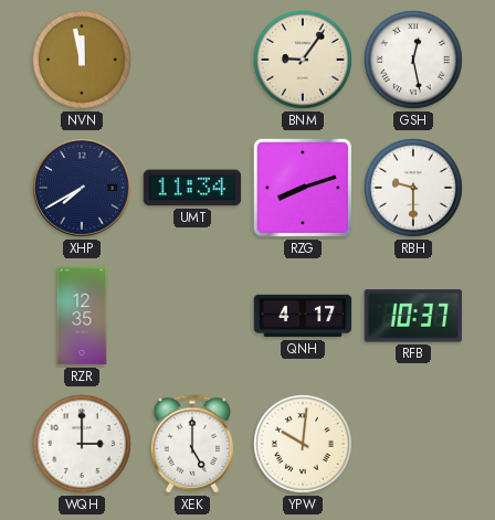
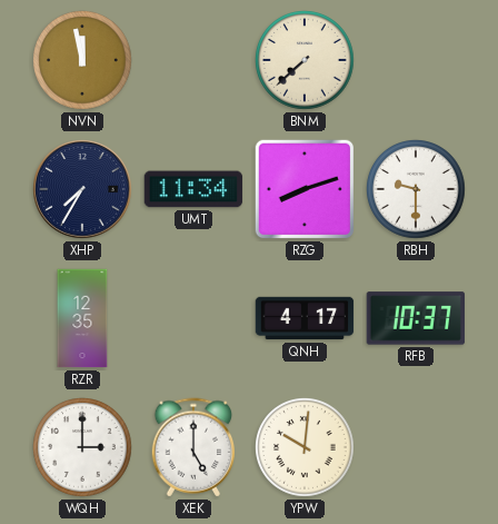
BNM: 9:06 -> 7:38 (306, 61)
GSH: 12:28 -> none (414, 61)
XHP: 7:40 -> 7:35 (83, 190)
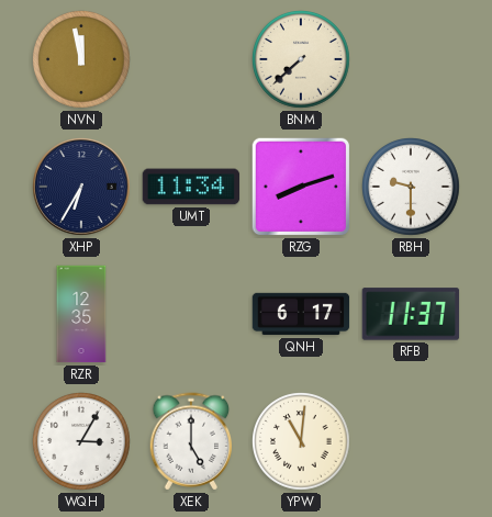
XHP: 7:35 -> 6:35 (82, 188)
QNH: 4:17 -> 6:17 (301, 314)
RFB: 10:37 -> 11:37 (411, 314)
WQH: 3:00 -> 3:05 (82, 442)
YPW: 10:01 -> 11:01 (302, 442)
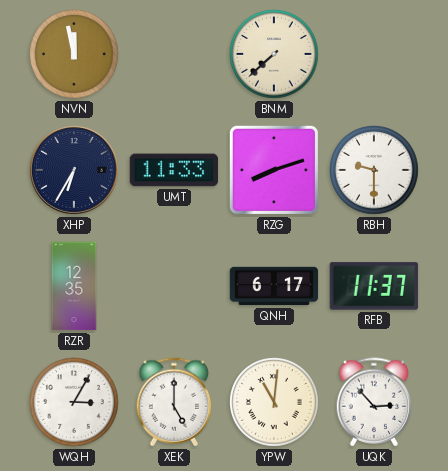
UMT: 11:34 -> 11:33 (174, 170)
UQK: none -> 2:53 (374, 402)
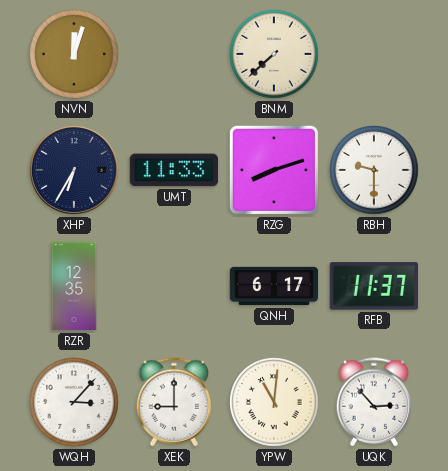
NVN: 11:58 -> 12:03 (75, 55)
WQH: 3:05 -> 3:07 (75, 403)
XEK: 5:00 -> 9:00 (174, 402)
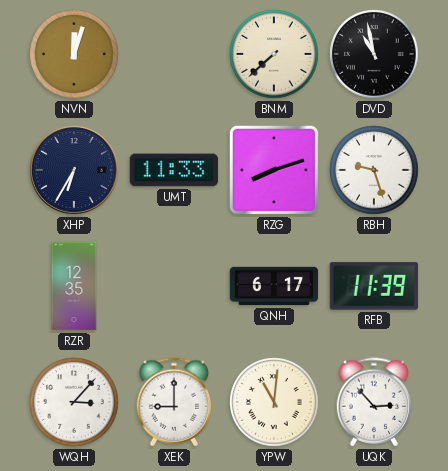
DVD: none -> 10:58 (375, 55)
RBH: 9:30 -> 9:27 (375, 171)
RFB: 11:37 -> 11:39 (374, 286)
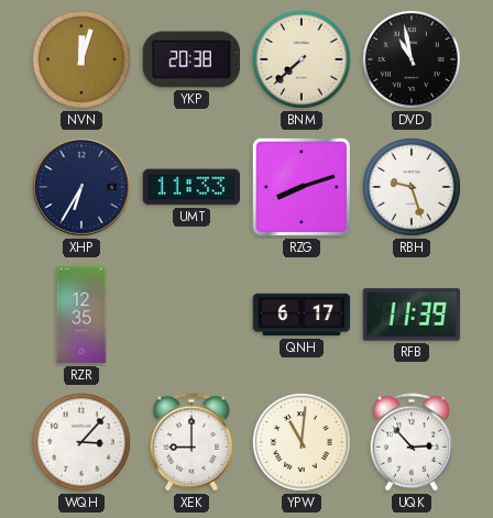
YKP: none -> 20:38 (191, 59)
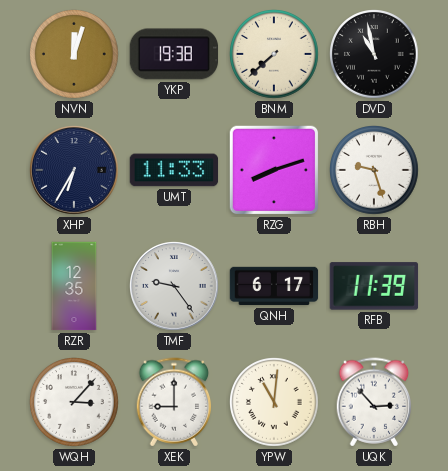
YKP: 20:38 -> 19:38 (174, 54)
TMF: none -> 9:24 (175, 287)
